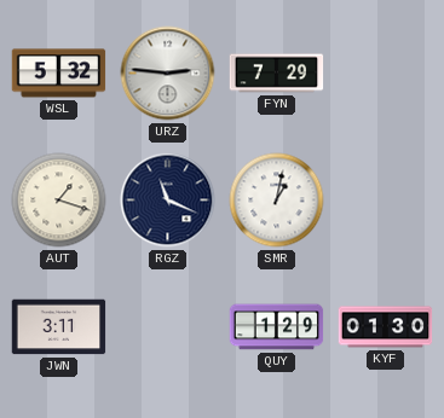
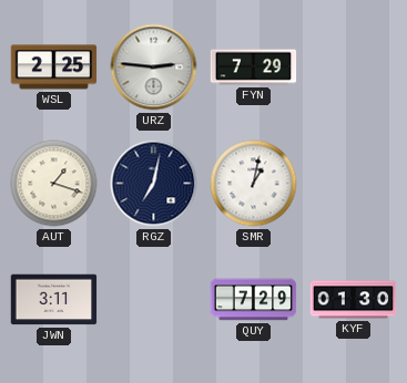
WSL: 5:32 -> 2:25 (54, 68)
RGZ: 11:19 -> 7:02 (154, 184)
QUY: 1:29 -> 7:29 (254, 300)
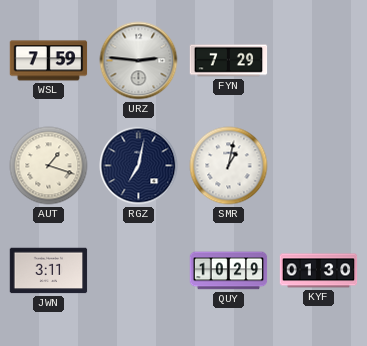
WSL: 2:25 -> 7:59 (49, 61)
QUY: 7:29 -> 10:29 (229, 271)
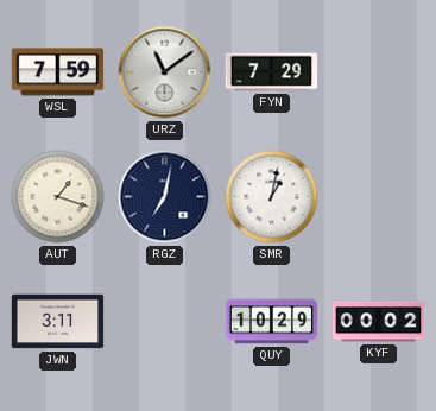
URZ: 2:46 -> 11:09 (165, 72)
KYF: 01:30 -> 00:02 (379, 322)
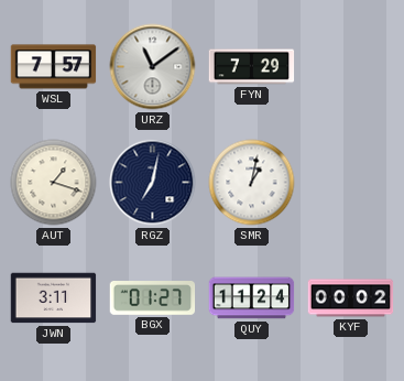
WSL: 7:59 -> 7:57 (54, 67)
BGX: none -> 01:27 (153, 298)
QUY: 10:29 -> 11:24 (252, 298)
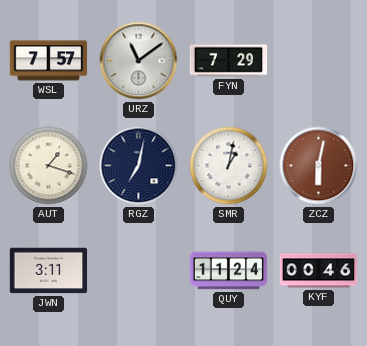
ZCZ: none -> 6:02 (319, 166)
BGX: 01:27 -> none (153, 298)
KYF: 00:02 -> 00:46 (319, 271)
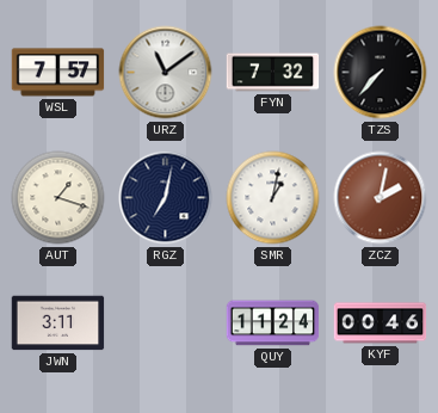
FYN: 7:29 -> 7:32 (273, 73)
TZS: none -> 7:37 (381, 73)
ZCZ: 6:02 -> 2:02 (381, 198)
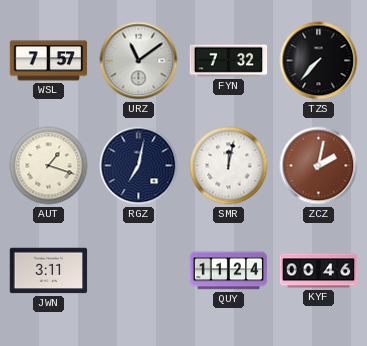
SMR: 1:02 -> 12:02 (229, 166)
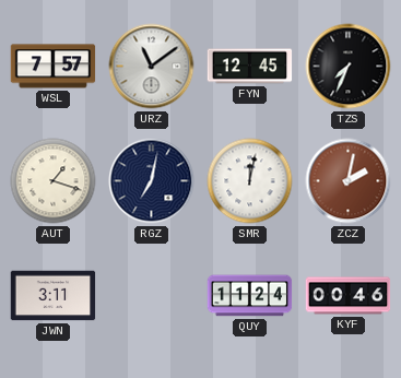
FYN: 7:32 -> 12:45 (250, 67)
TZS: 7:37 -> 7:34 (349, 67)
